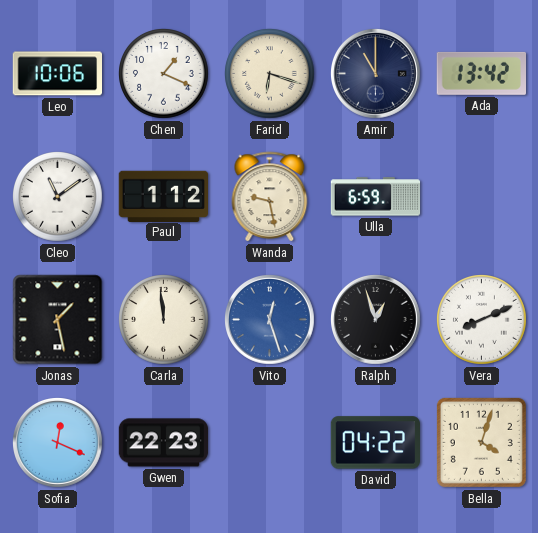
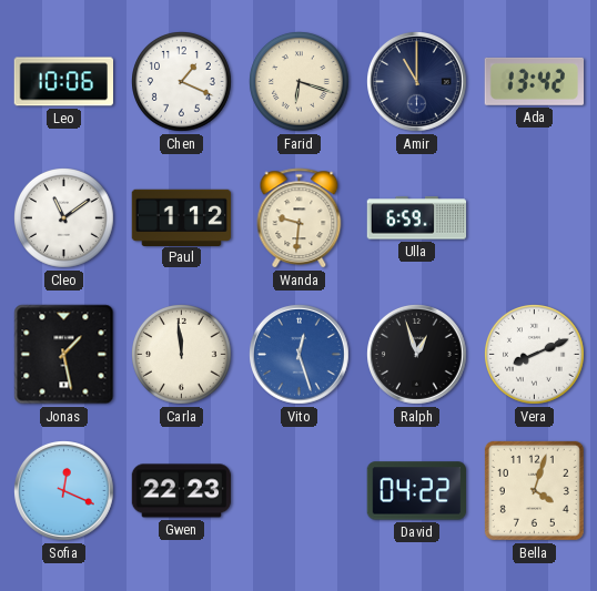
Wanda: 9:28 -> 9:31 (300, 218)
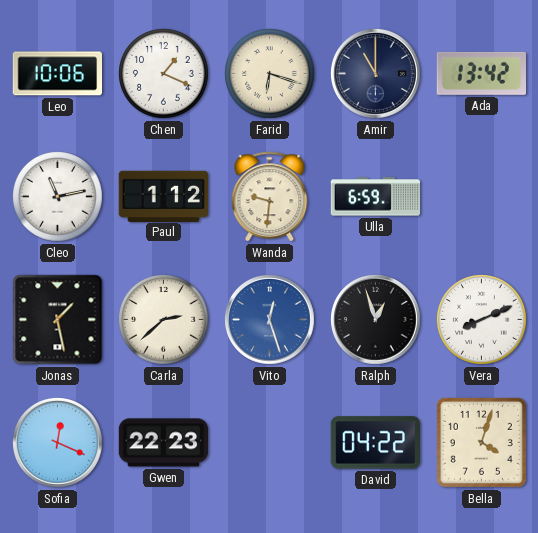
Cleo: 11:09 -> 11:13 (58, 197)
Carla: 11:59 -> 2:38 (164, 320)
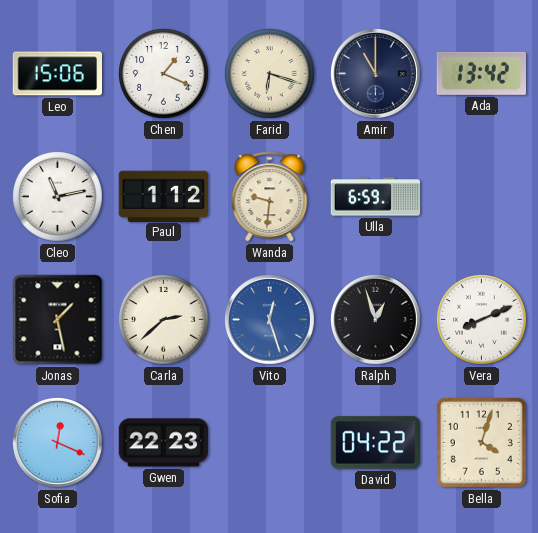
Leo: 10:06 -> 15:06 (57, 74)
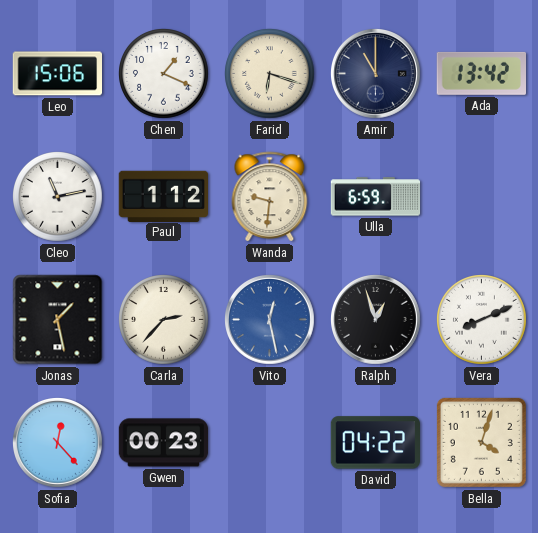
Carla: 2:38 -> 2:37 (164, 320)
Vito: 12:27 -> 12:28 (270, 320)
Sofia: 12:19 -> 12:23 (58, 443)
Gwen: 22:23 -> 00:23 (164, 443)
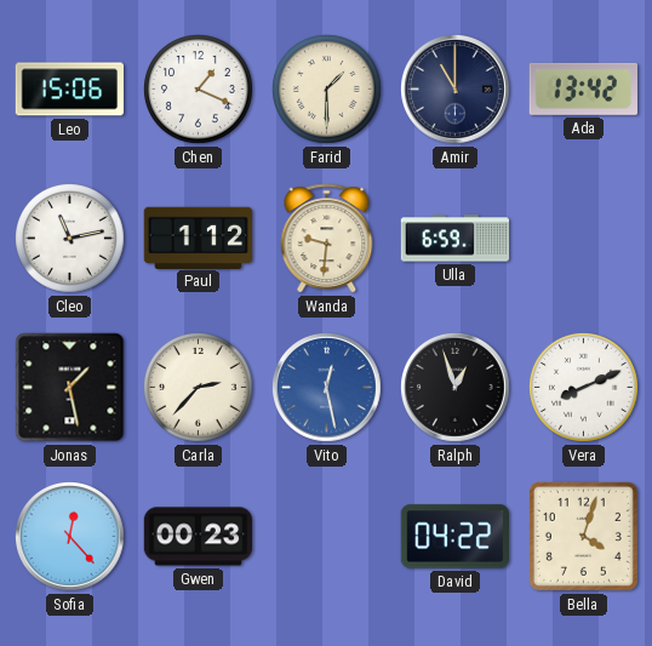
Farid: 6:18 -> 1:30 (327, 90)
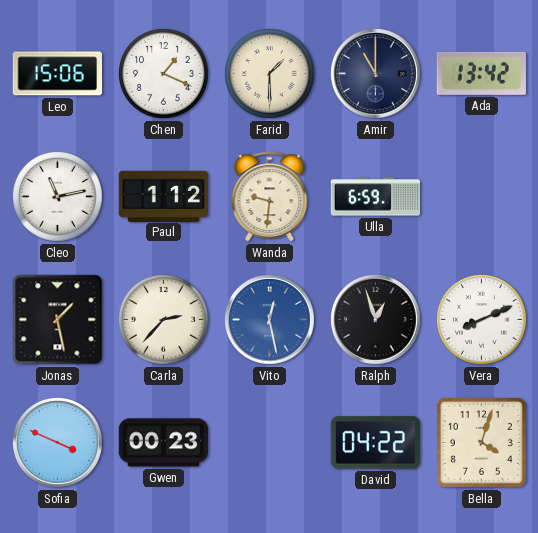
Sofia: 12:23 -> 3:49 (58, 443)
